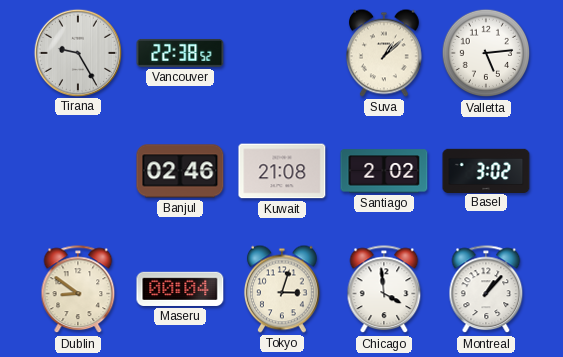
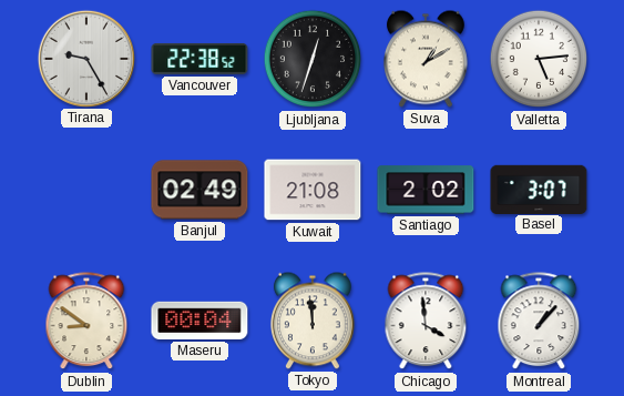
Ljubljana: none -> 12:33 (313, 59)
Suva: 1:08 -> 1:10 (426, 59)
Banjul: 02:46 -> 02:49 (200, 190)
Basel: 3:02 -> 3:07 (539, 189)
Tokyo: 3:03 -> 11:59 (313, 321)
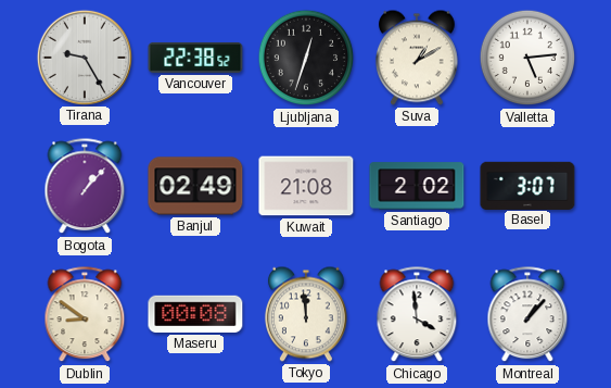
Bogota: none -> 1:07 (85, 187)
Maseru: 00:04 -> 00:08 (195, 314)
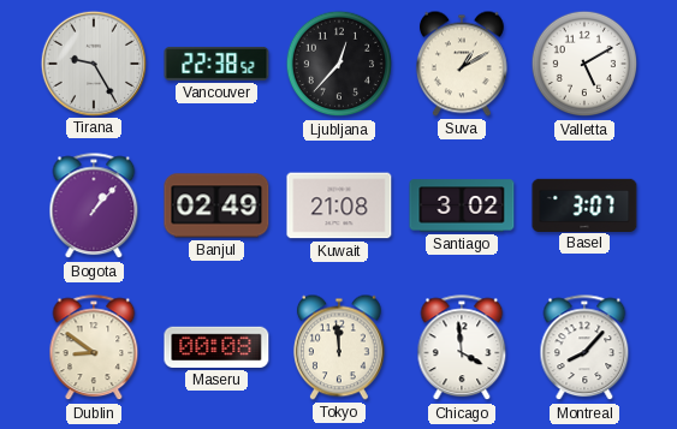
Ljubljana: 12:33 -> 12:37 (339, 64)
Valletta: 5:14 -> 5:10 (584, 64)
Santiago: 2:02 -> 3:02 (462, 205)
Montreal: 1:07 -> 8:07 (584, 348)
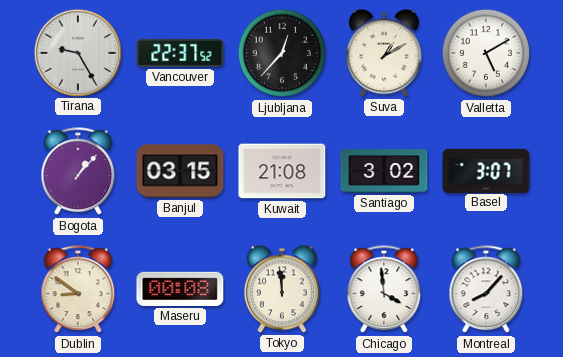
Vancouver: 22:38 -> 22:37 (180, 53)
Banjul: 02:49 -> 03:15 (180, 171)
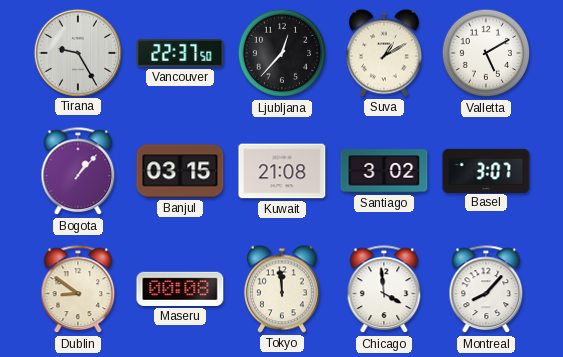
Vancouver: 22:37:52 -> 22:37:50 (180, 53)
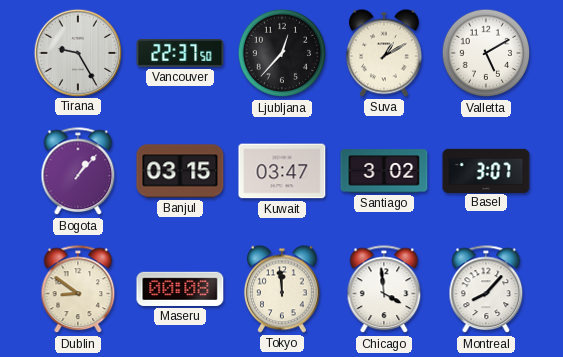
Kuwait: 21:08 -> 03:47 (282, 171)
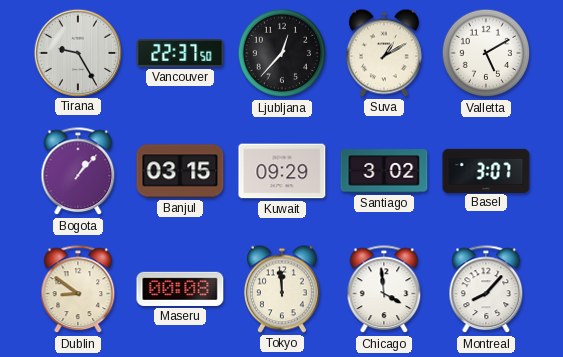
Kuwait: 03:47 -> 09:29 (282, 171)
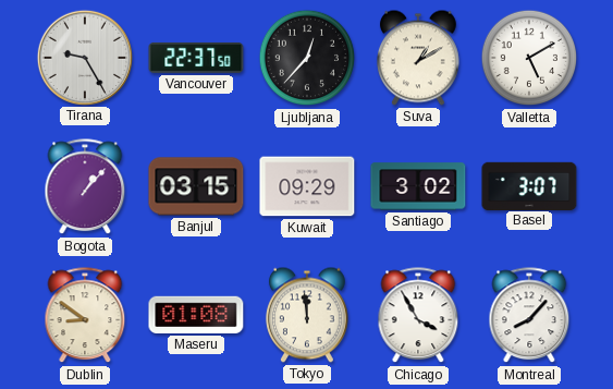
Maseru: 00:08 -> 01:08 (196, 315)
Chicago: 3:59 -> 3:55 (418, 316)
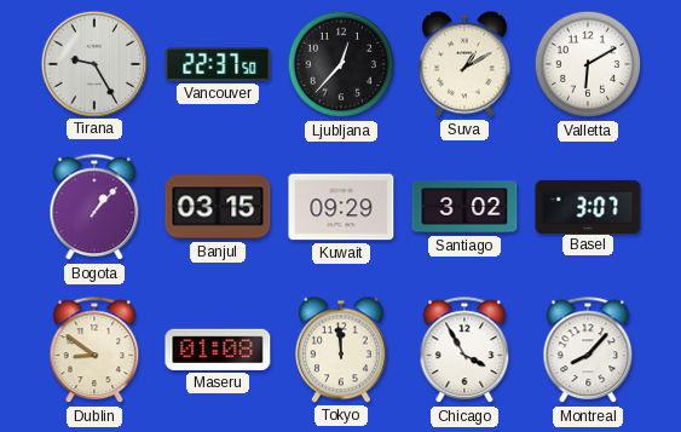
Valletta: 5:10 -> 6:10 (588, 64)
